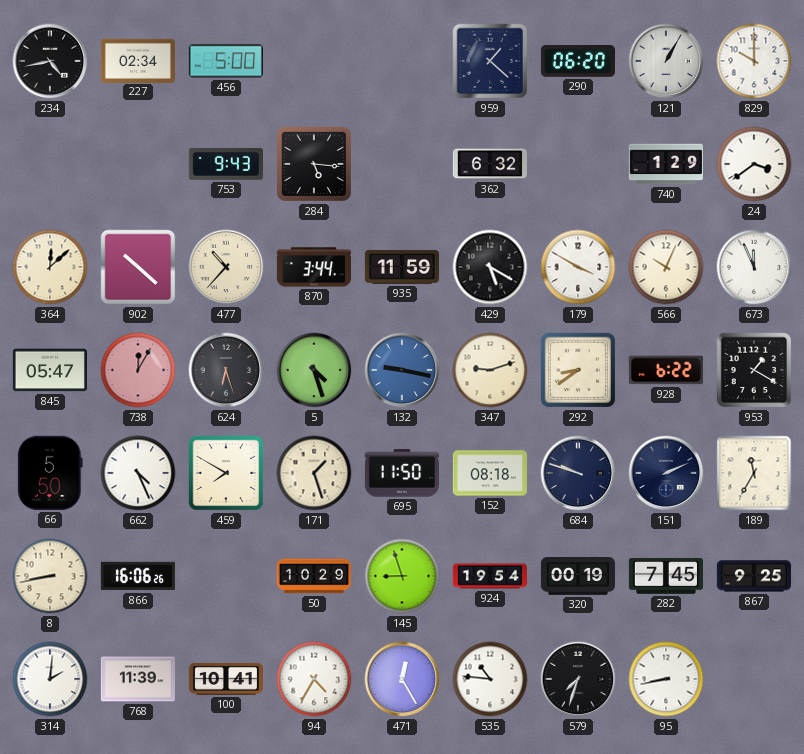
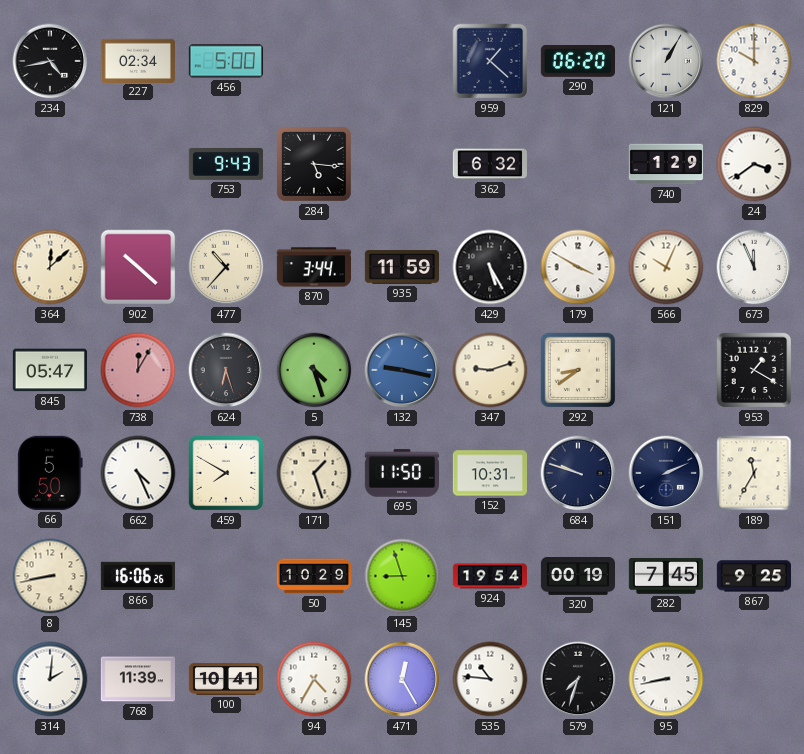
429: 5:20 -> 5:25 (490, 267)
928: 6:22 -> none (666, 370)
152: 08:18 -> 10:31 (489, 473)
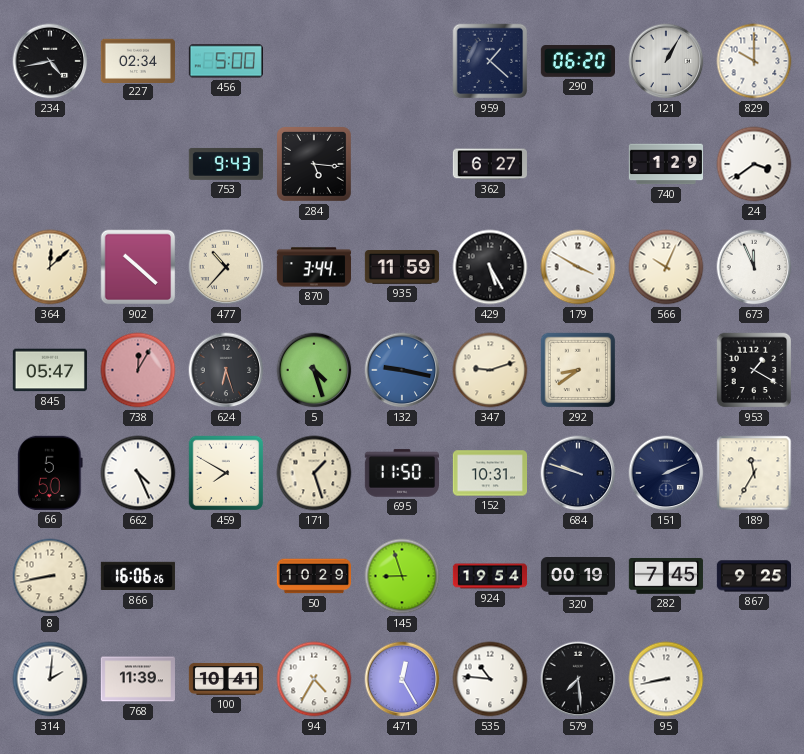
362: 6:32 -> 6:27 (489, 164)
579: 7:33 -> 7:29 (578, 679)
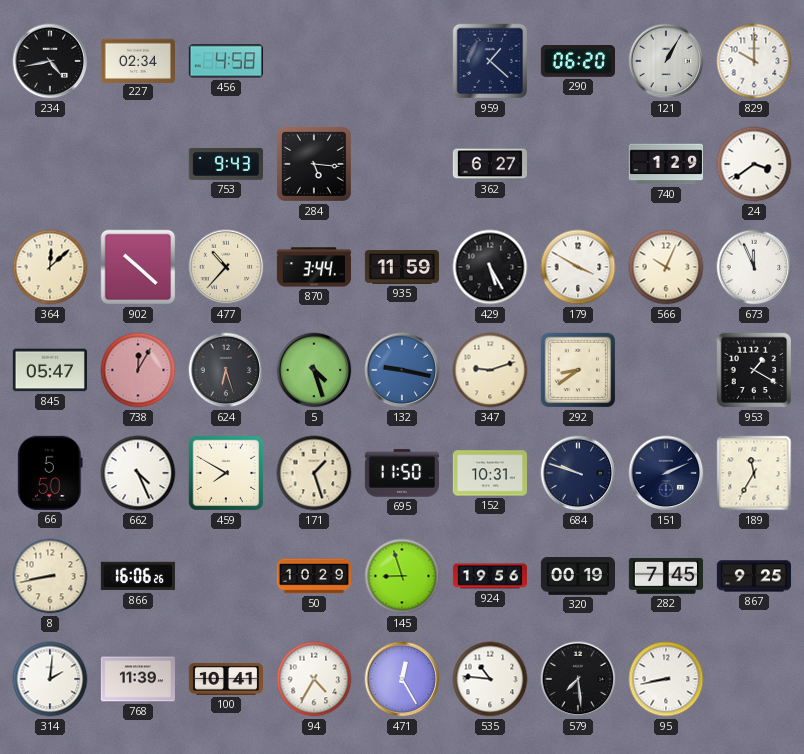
456: 5:00 -> 4:58 (226, 61)
924: 19:54 -> 19:56 (490, 576)
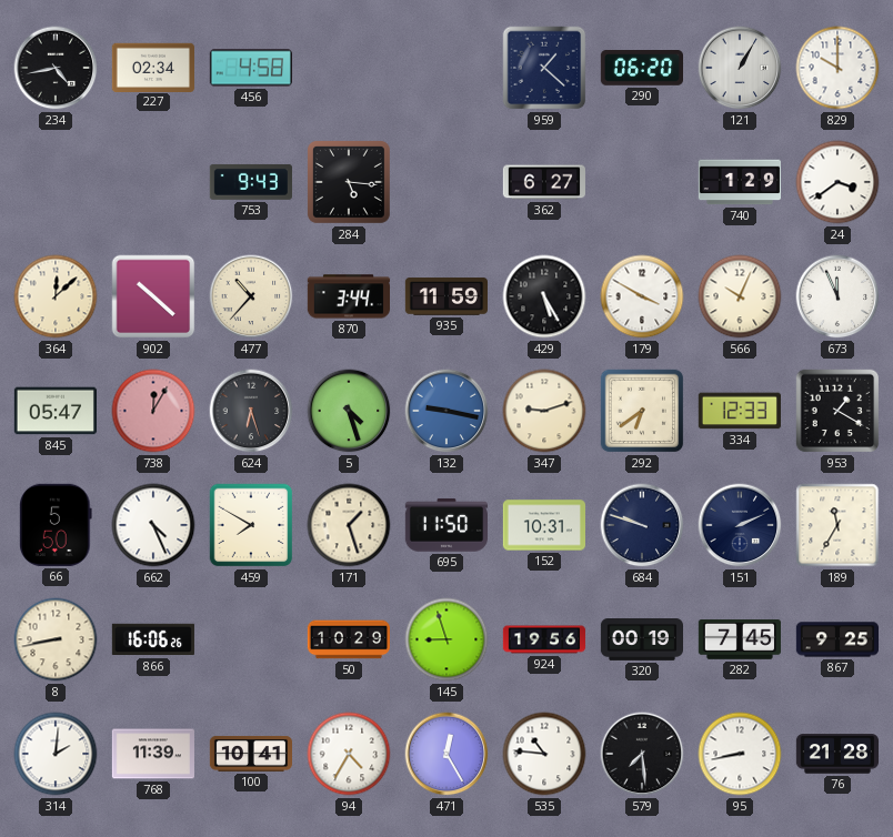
292: 8:39 -> 6:39 (642, 411)
334: none -> 12:33 (740, 411)
76: none -> 21:28 (836, 754)
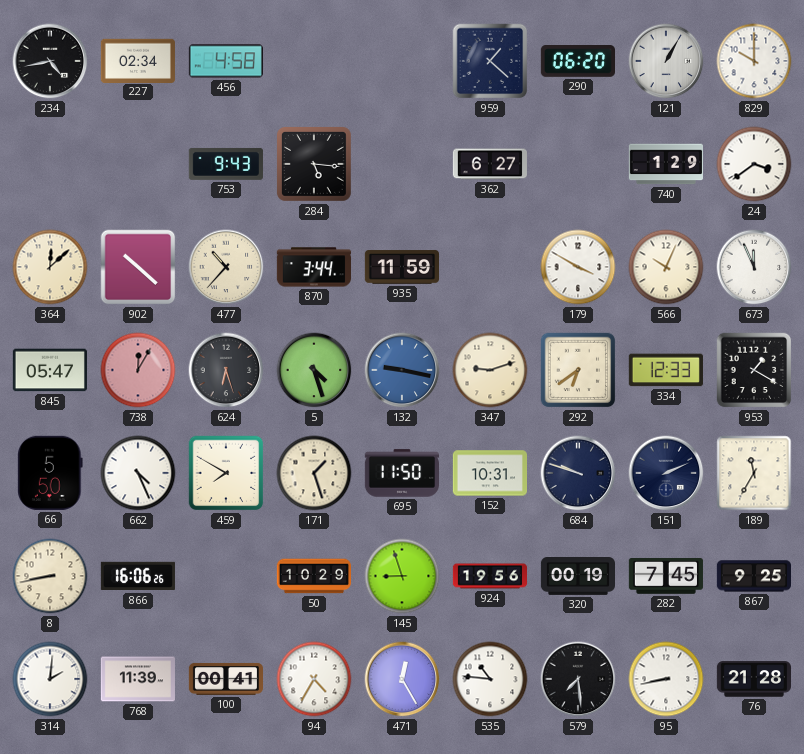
429: 5:25 -> none (544, 296)
100: 10:41 -> 00:41 (225, 679)
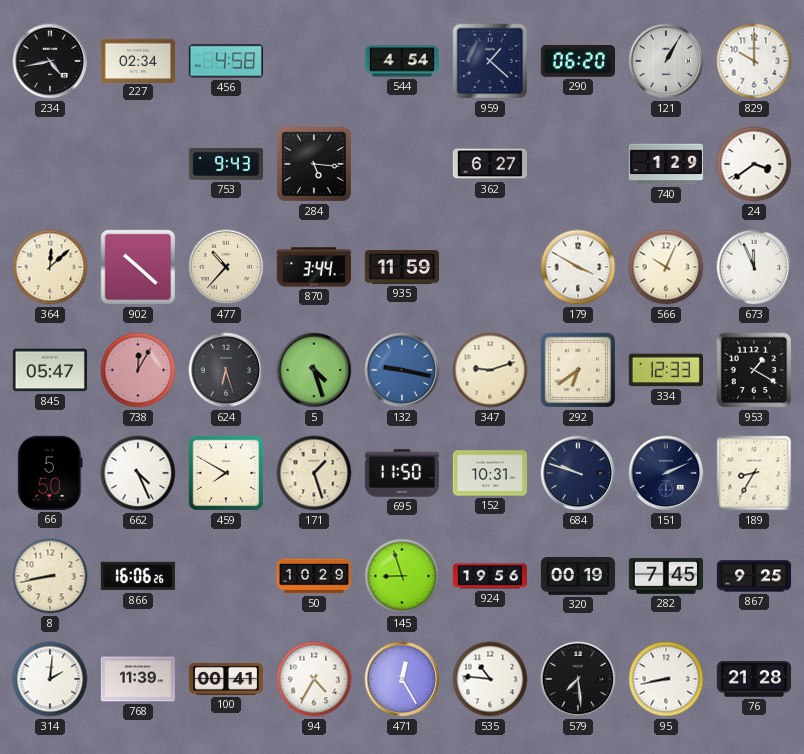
544: none -> 4:54 (401, 61)
189: 11:35 -> 8:35 (754, 473)
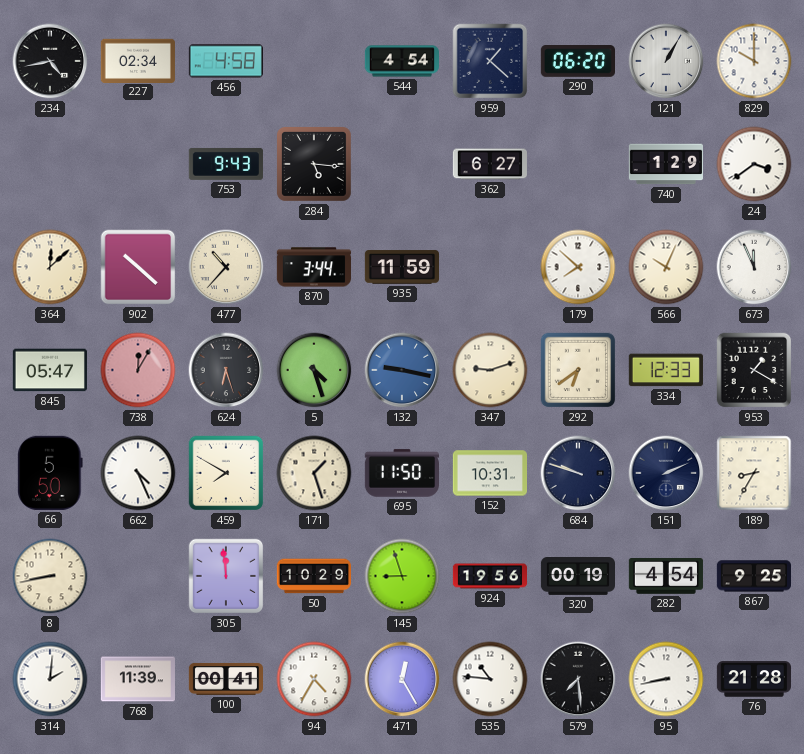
179: 3:50 -> 7:52 (578, 267)
866: 16:06 -> none (137, 576)
305: none -> 11:59 (226, 576)
282: 7:45 -> 4:54 (666, 577)
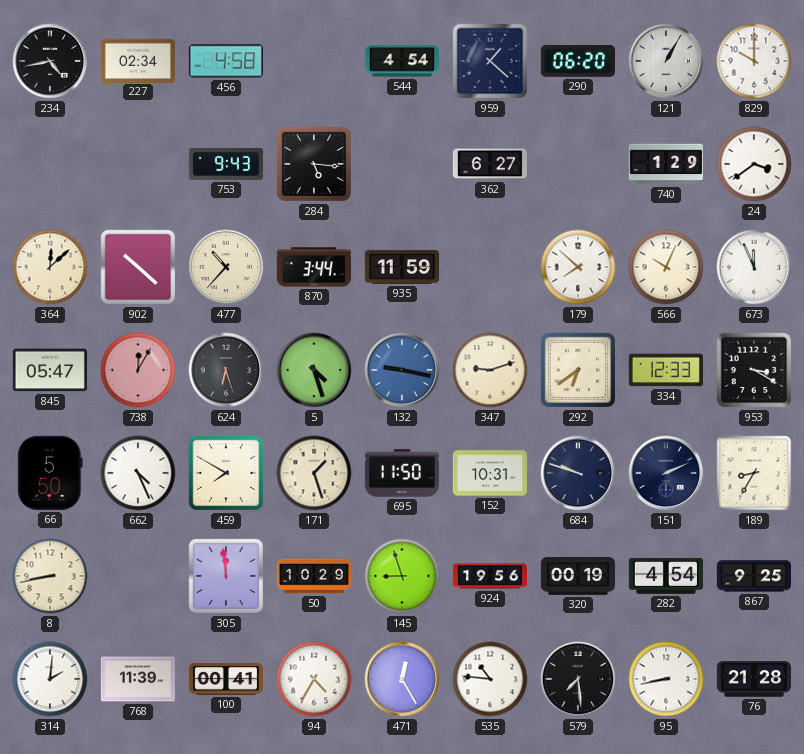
953: 1:20 -> 3:20 (754, 370)
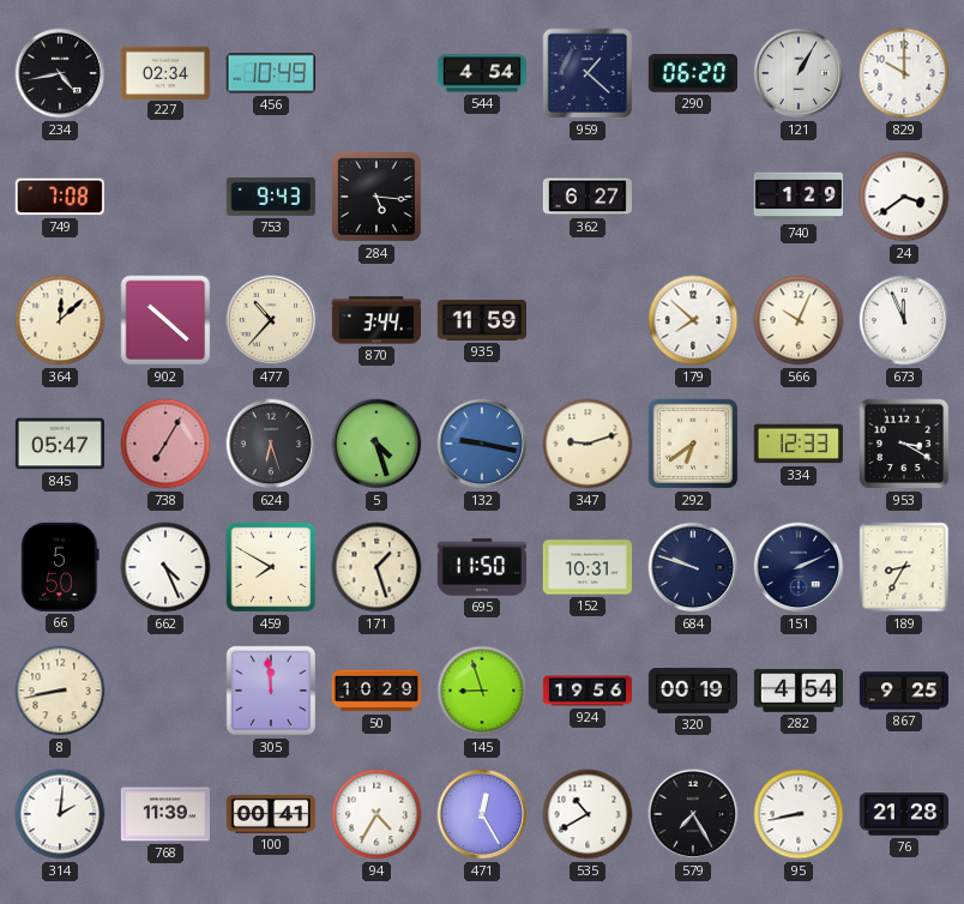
456: 4:58 -> 10:49 (271, 73)
749: none -> 7:08 (60, 197)
738: 12:05 -> 7:05 (165, 444)
535: 10:46 -> 10:40 (588, 814)
579: 7:29 -> 7:25 (693, 814)
